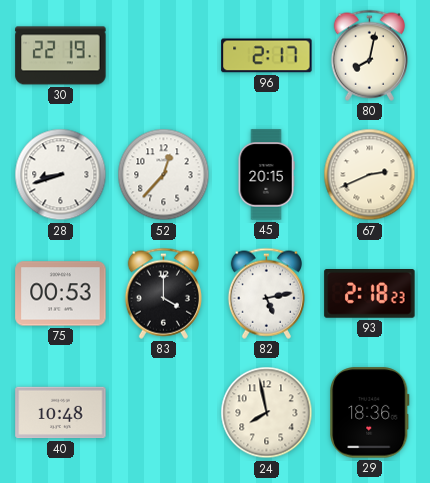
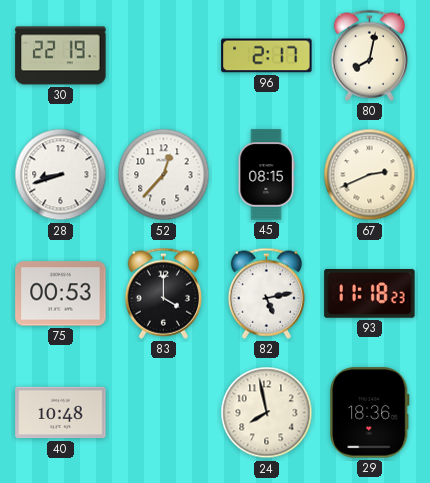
45: 20:15 -> 08:15 (266, 175)
93: 2:18 -> 11:18 (370, 294)
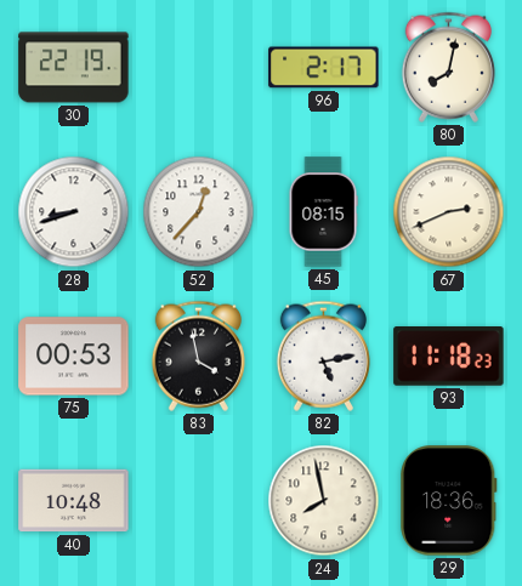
83: 4:00 -> 3:58 (198, 355)
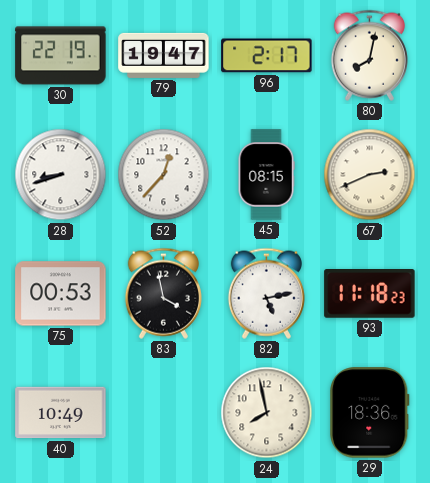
79: none -> 19:47 (164, 55)
40: 10:48 -> 10:49 (61, 413)
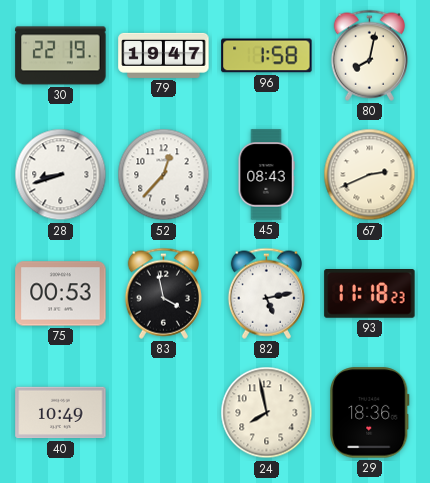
96: 2:17 -> 1:58 (267, 56)
45: 08:15 -> 08:43 (266, 175)
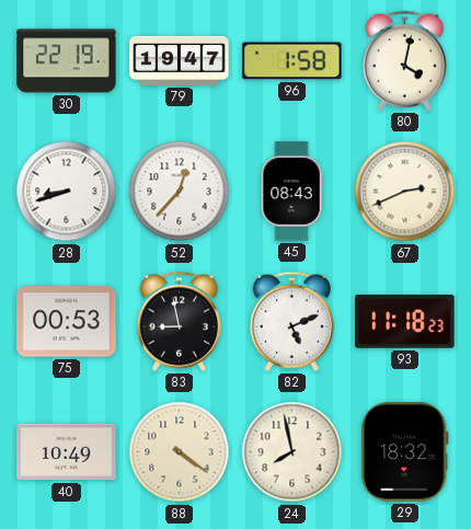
80: 8:02 -> 4:02 (404, 60)
83: 3:58 -> 8:58 (179, 321)
82: 5:13 -> 5:11 (291, 321)
88: none -> 4:21 (180, 452)
29: 18:36 -> 18:32 (405, 452)
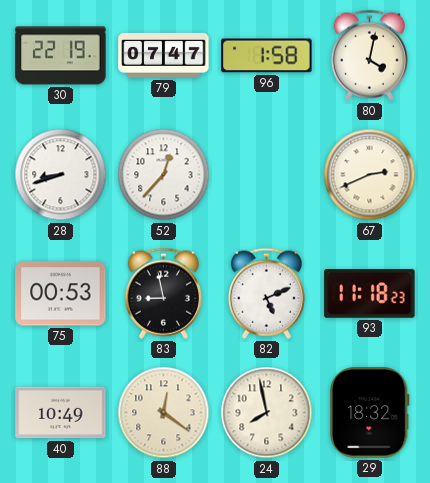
79: 19:47 -> 07:47 (164, 55)
45: 08:43 -> none (291, 192)
88: 4:21 -> 12:21 (164, 413)
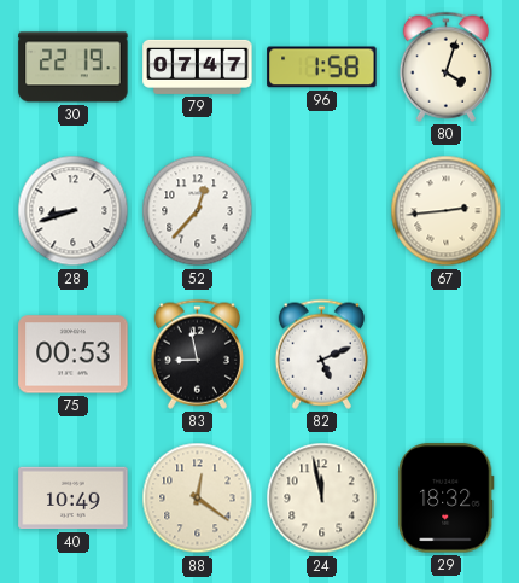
80: 4:02 -> 4:03 (445, 66)
67: 2:41 -> 2:44 (447, 211)
93: 11:18 -> none (370, 294)
24: 7:58 -> 11:58 (322, 499)
